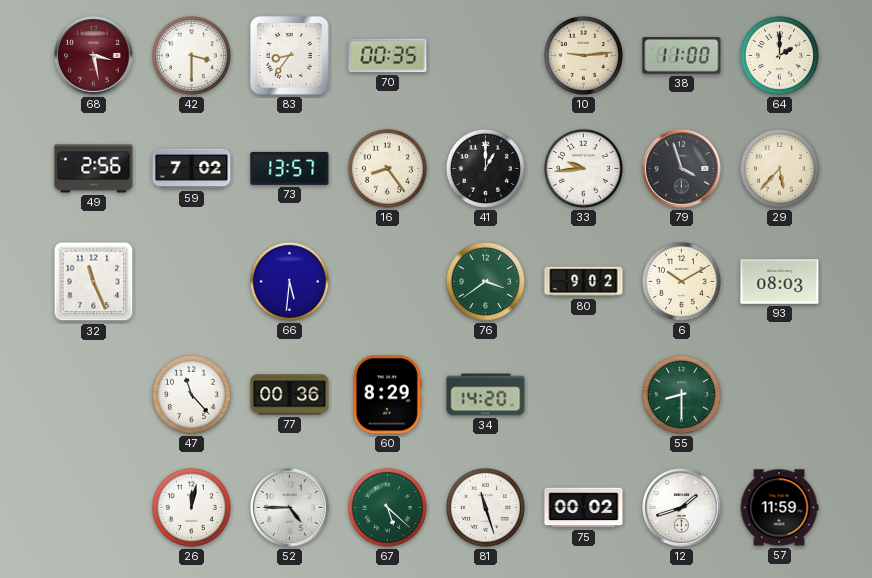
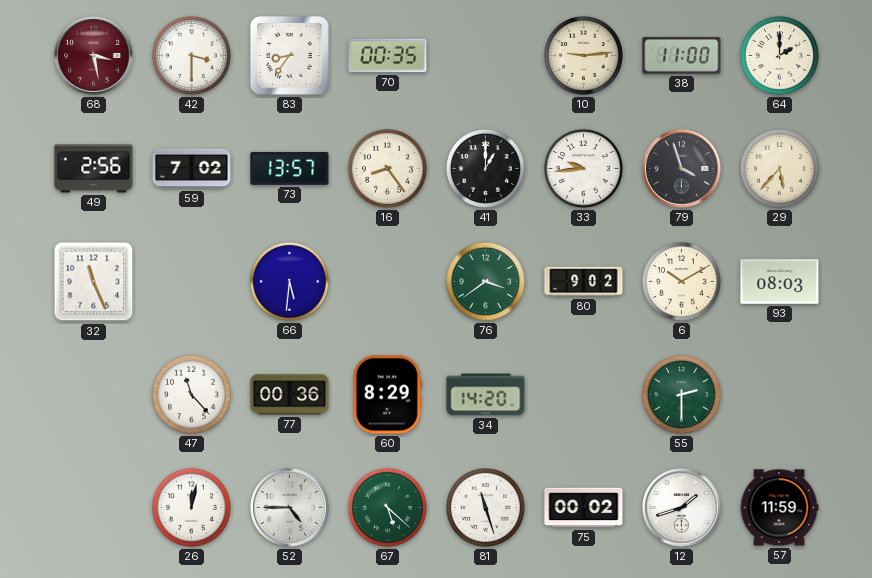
55: 8:30 -> 2:30 (681, 394)
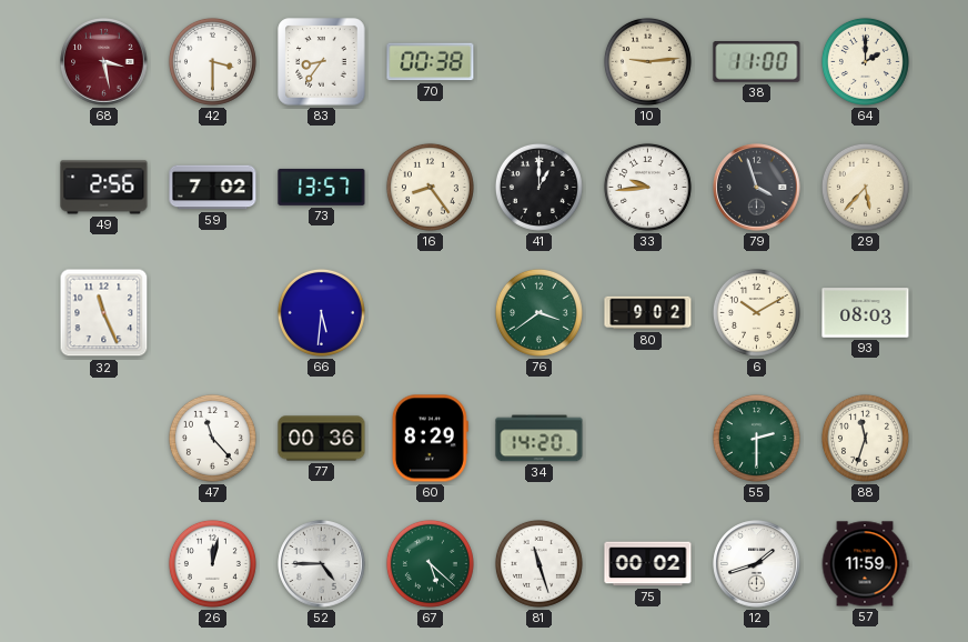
70: 00:35 -> 00:38 (431, 62)
88: none -> 11:33 (865, 438)
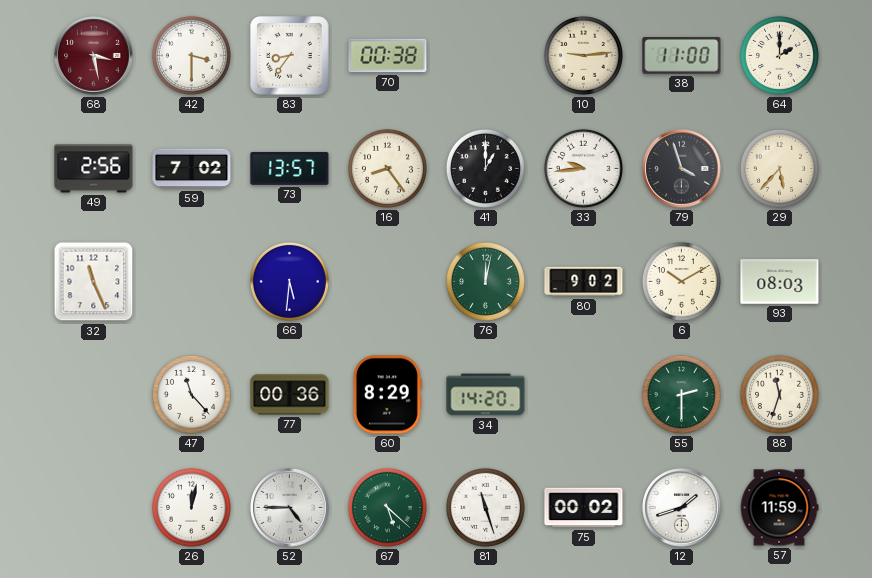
76: 3:39 -> 12:02 (485, 281)
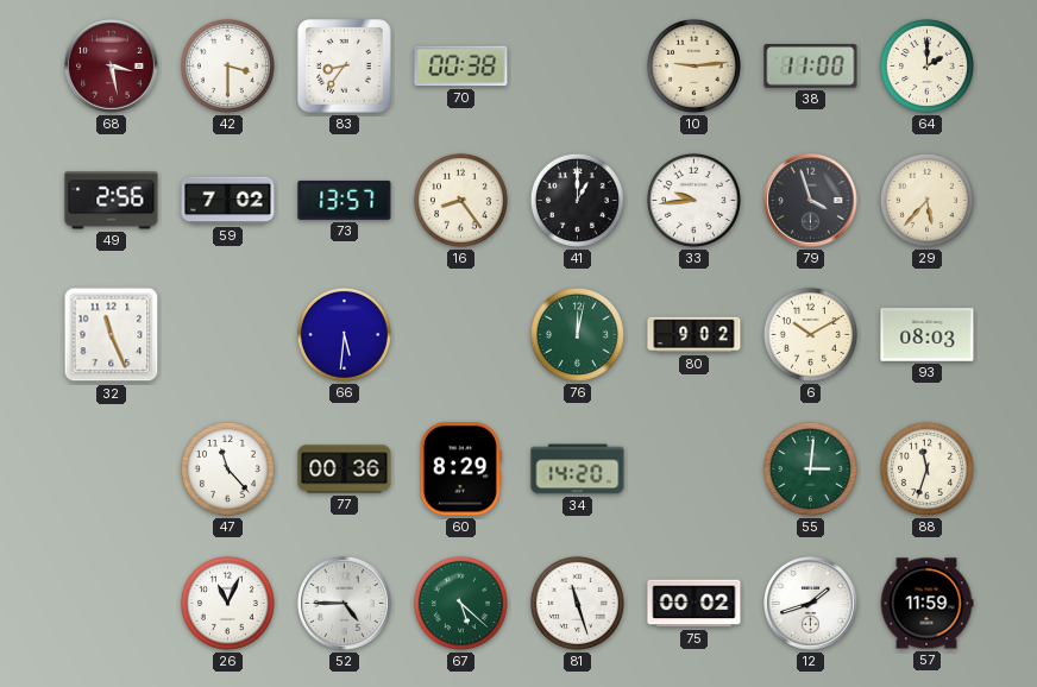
55: 2:30 -> 3:01 (810, 468)
26: 12:02 -> 11:04 (227, 603)
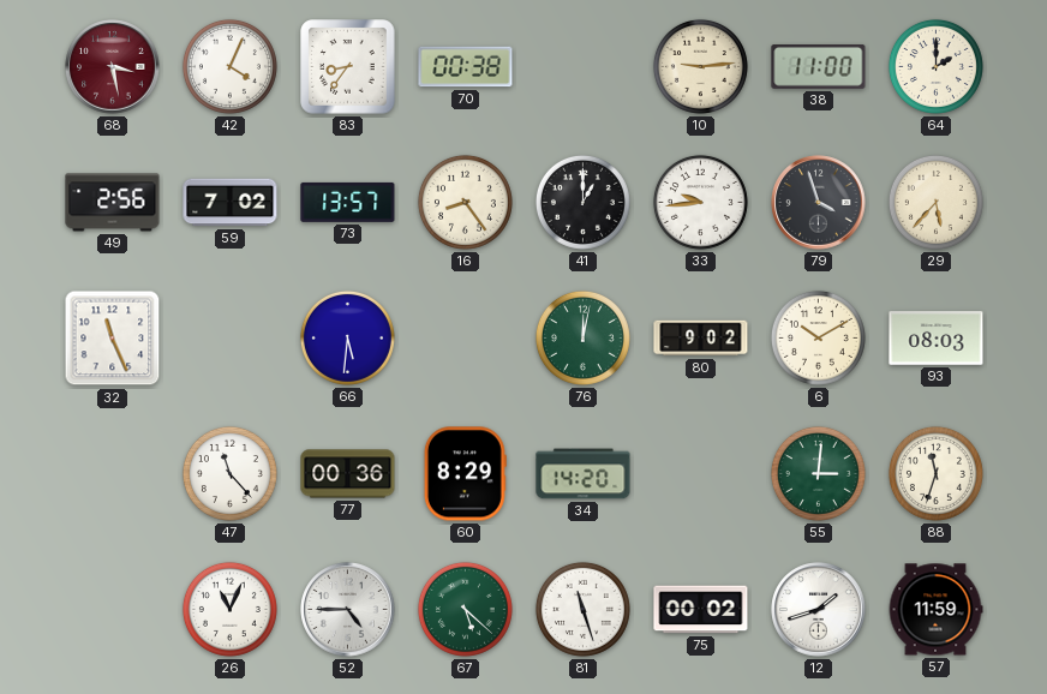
42: 3:30 -> 4:04 (229, 66)
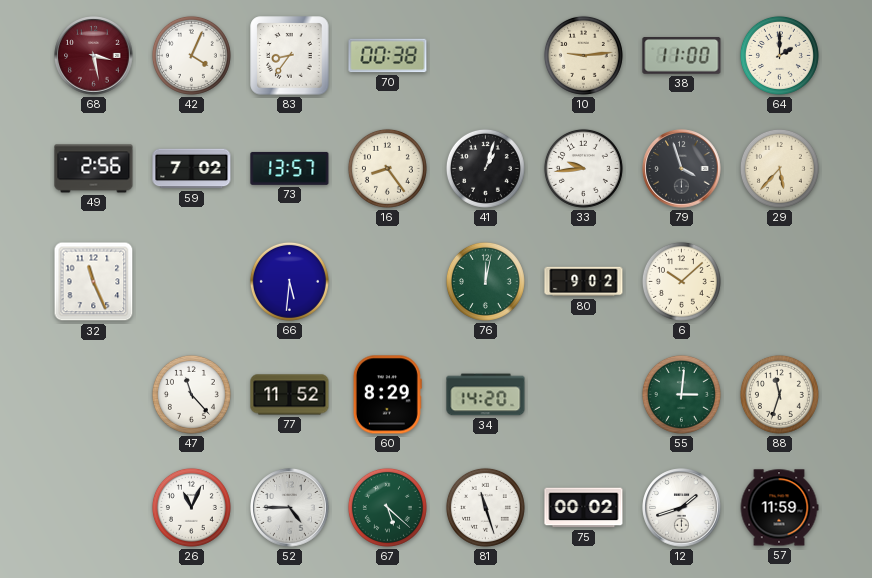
41: 1:00 -> 1:03 (485, 168)
6: 10:10 -> 10:08 (681, 281)
93: 08:03 -> none (937, 339)
77: 00:36 -> 11:52 (290, 395)
